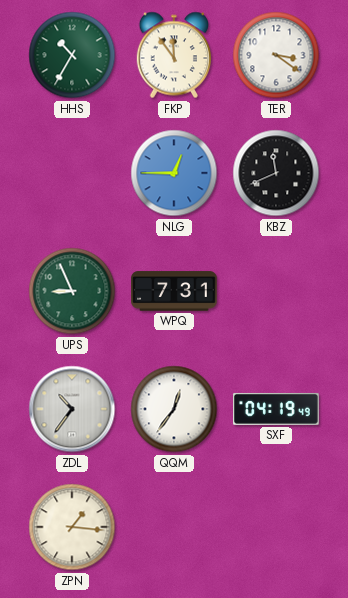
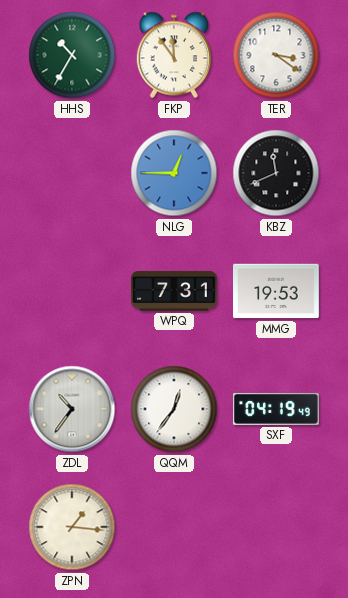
UPS: 8:56 -> none (72, 291)
MMG: none -> 19:53 (277, 291)
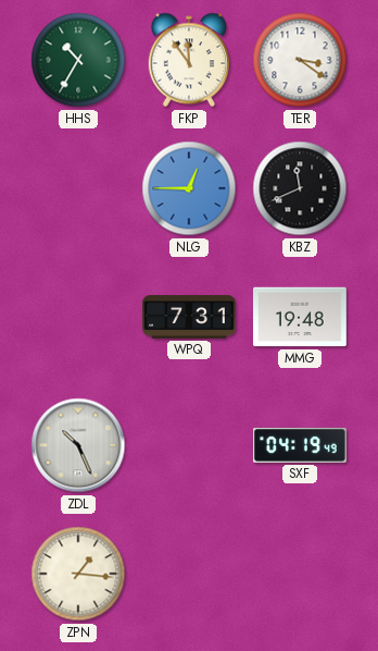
MMG: 19:53 -> 19:48 (301, 317)
ZDL: 10:36 -> 10:26 (78, 445)
QQM: 12:36 -> none (174, 409)
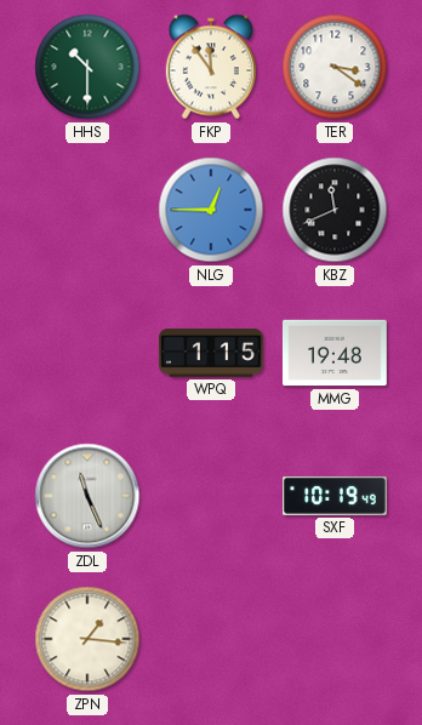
HHS: 10:35 -> 10:30 (87, 67)
WPQ: 7:31 -> 1:15 (211, 353)
ZDL: 10:26 -> 11:26 (87, 496)
SXF: 04:19 -> 10:19 (336, 496)
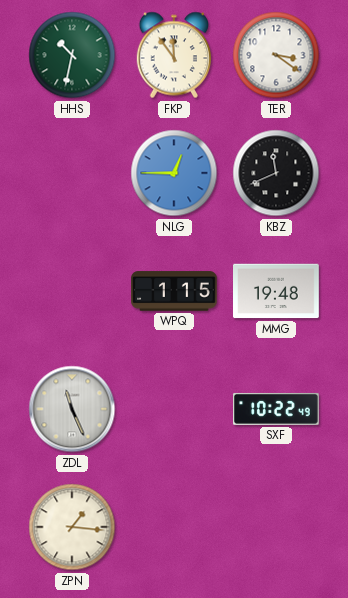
HHS: 10:30 -> 10:32 (72, 55)
SXF: 10:19 -> 10:22 (277, 409)
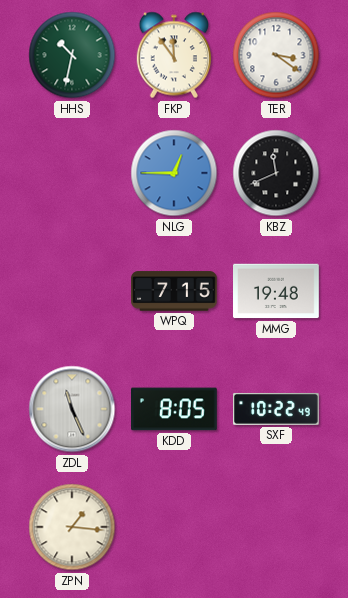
WPQ: 1:15 -> 7:15 (174, 291)
KDD: none -> 8:05 (175, 409)
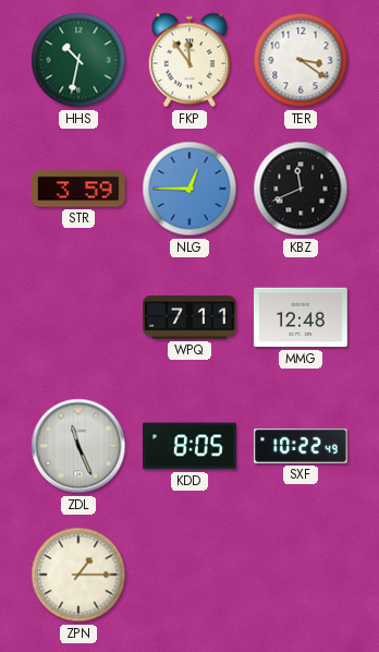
STR: none -> 3:59 (80, 189)
WPQ: 7:15 -> 7:11 (189, 317)
MMG: 19:48 -> 12:48 (302, 317)
ZPN: 1:16 -> 1:15 (78, 575)
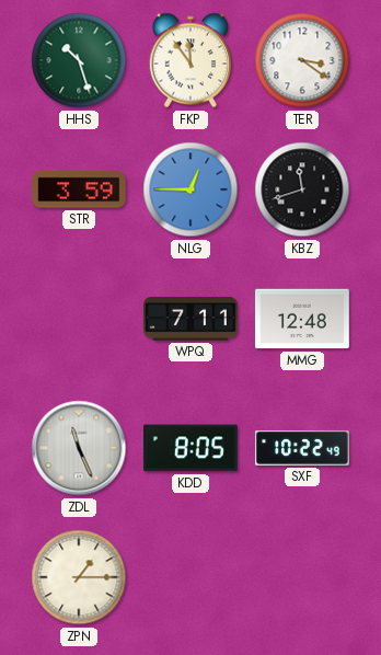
HHS: 10:32 -> 10:27 (79, 60)
KBZ: 11:41 -> 11:42 (302, 189)
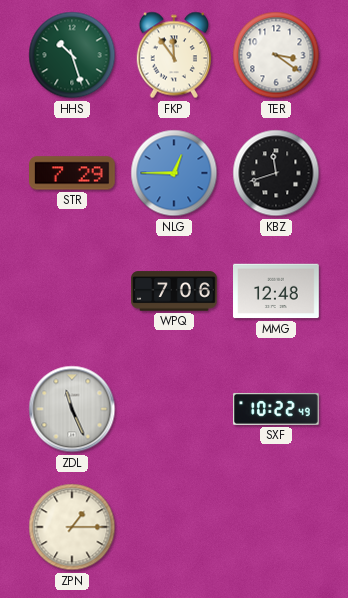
STR: 3:59 -> 7:29 (73, 173)
WPQ: 7:11 -> 7:06 (174, 291)
KDD: 8:05 -> none (192, 448)
